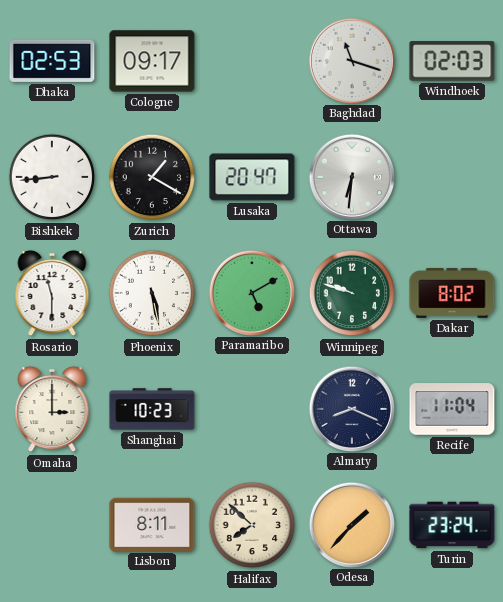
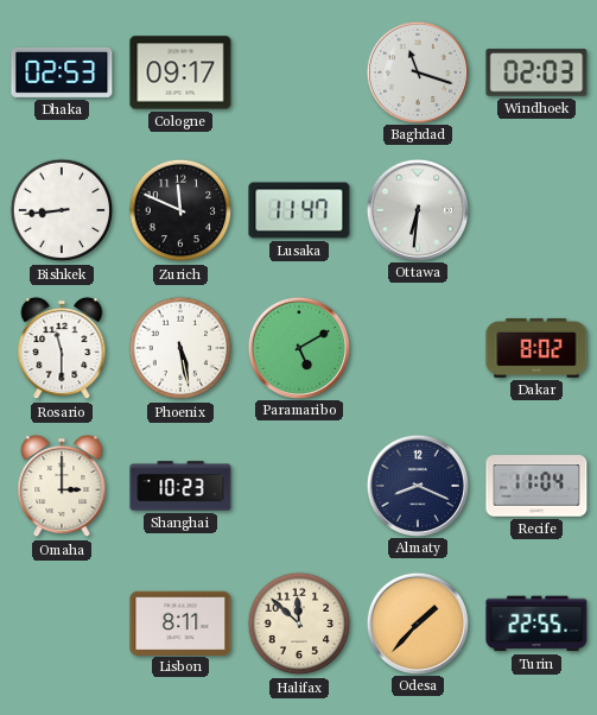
Zurich: 1:20 -> 11:49 (180, 210)
Lusaka: 20:47 -> 11:47 (299, 210)
Winnipeg: 9:48 -> none (352, 293)
Halifax: 7:52 -> 11:52 (299, 624)
Turin: 23:24 -> 22:55 (536, 624)
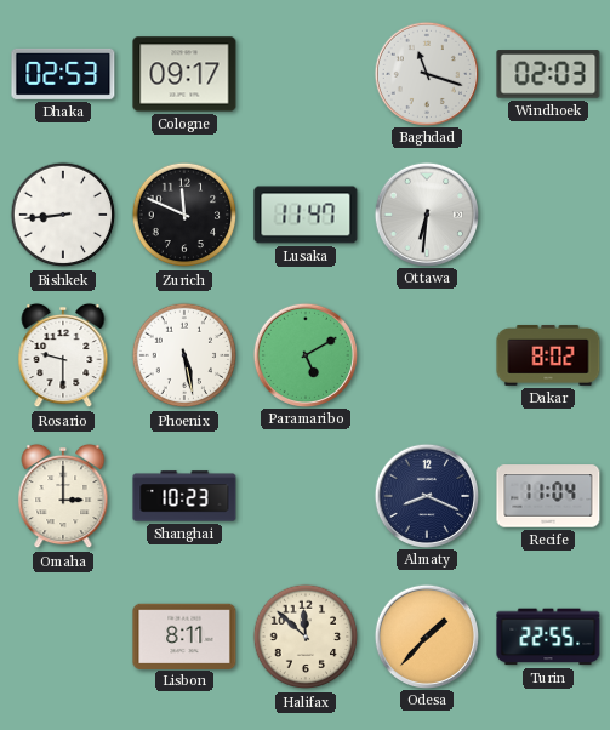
Rosario: 11:30 -> 9:30 (63, 355)
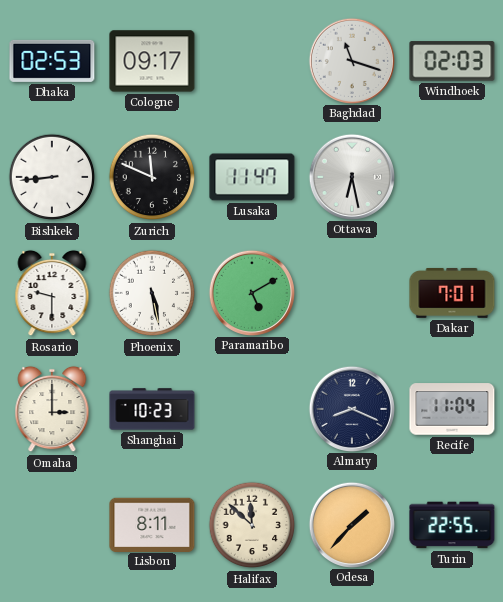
Ottawa: 6:31 -> 6:28 (351, 176)
Dakar: 8:02 -> 7:01 (452, 293)
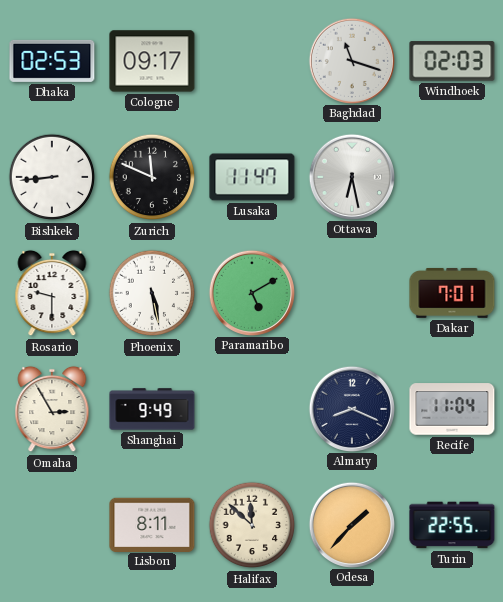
Omaha: 3:00 -> 2:55 (52, 409)
Shanghai: 10:23 -> 9:49 (152, 409)
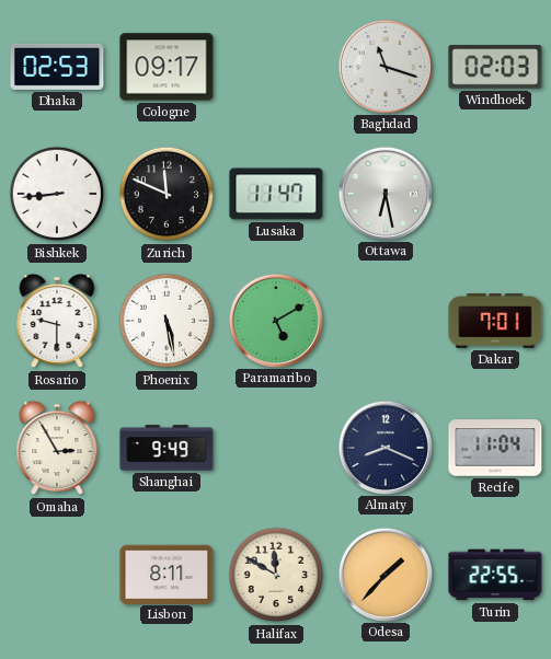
Halifax: 11:52 -> 11:50 (276, 575)
